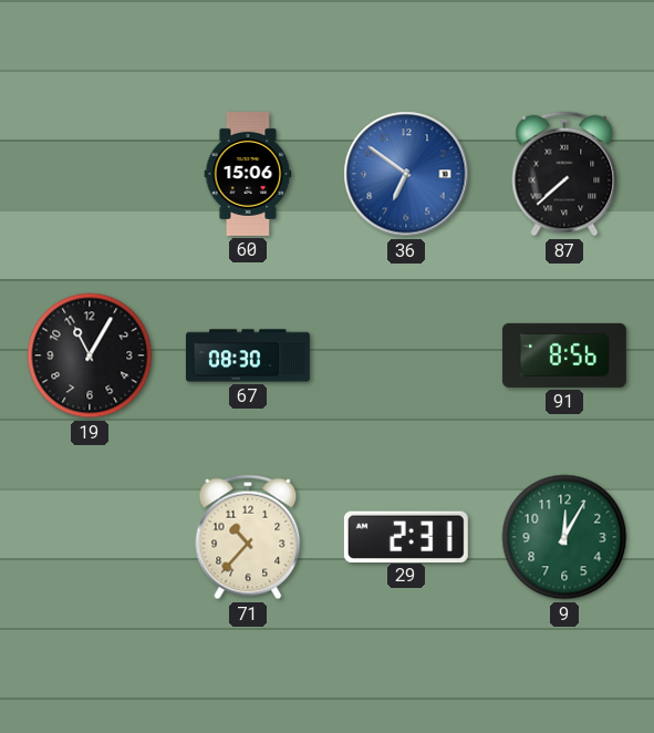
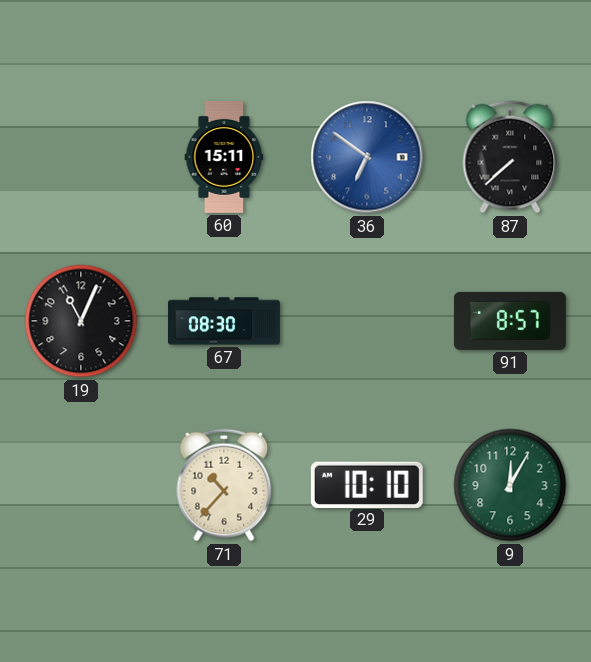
60: 15:06 -> 15:11 (224, 157)
19: 11:05 -> 11:04 (81, 321)
91: 8:56 -> 8:57 (510, 321)
29: 2:31 -> 10:10 (367, 484)
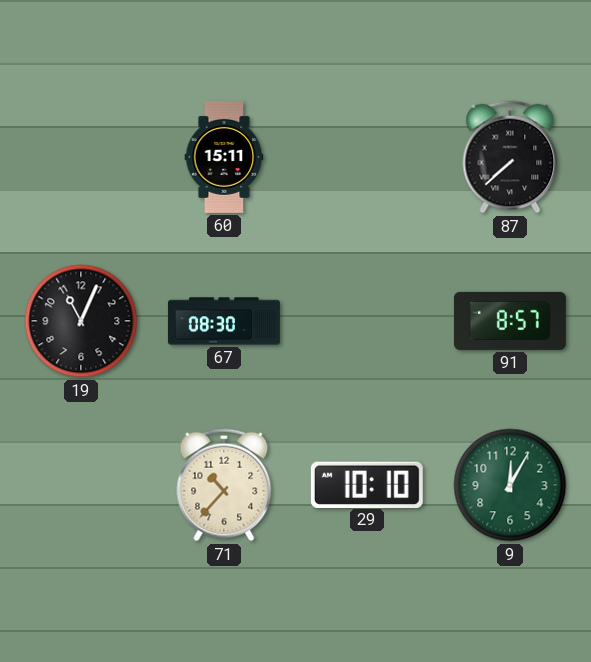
36: 6:51 -> none (367, 157)
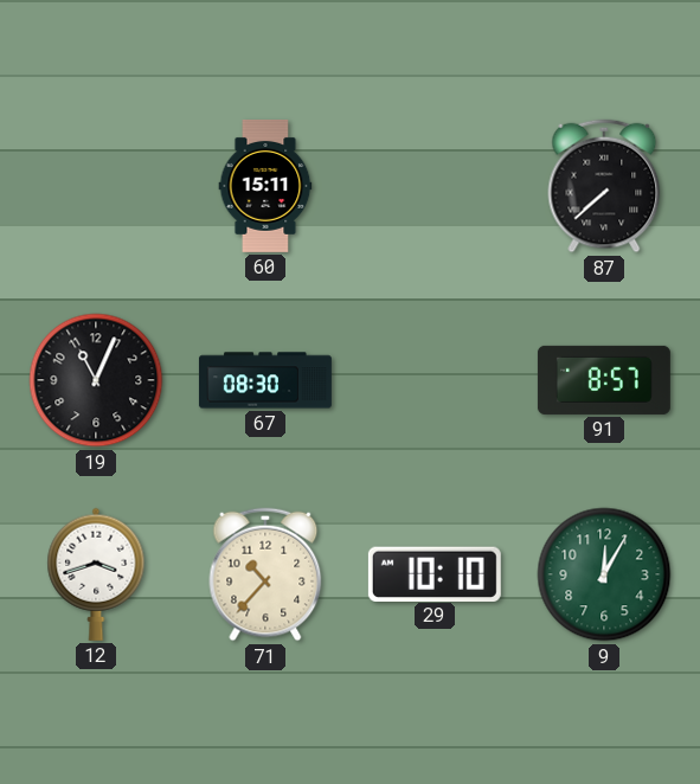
12: none -> 3:42 (96, 574)
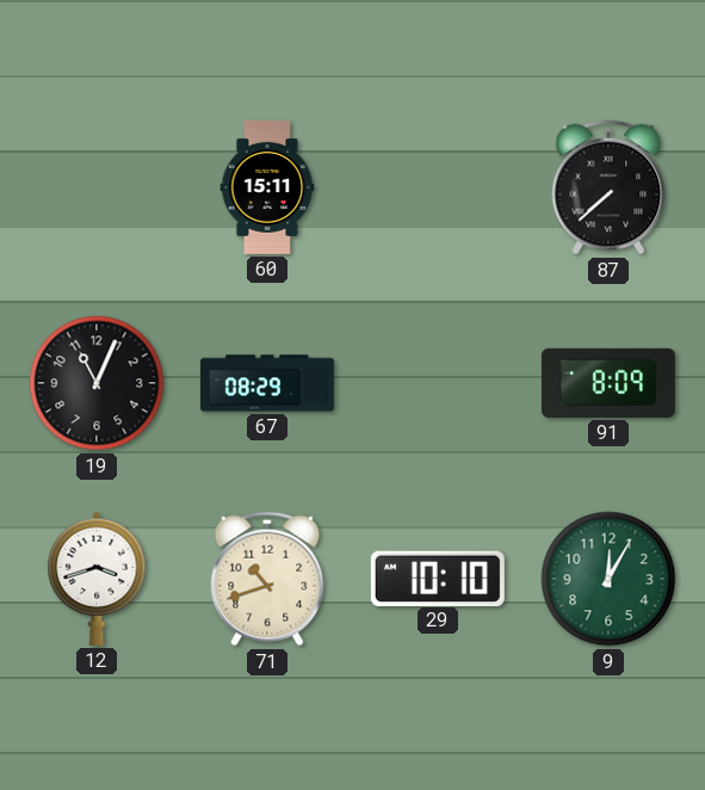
67: 08:30 -> 08:29 (267, 383)
91: 8:57 -> 8:09 (608, 383)
71: 10:37 -> 10:42 (267, 579)
